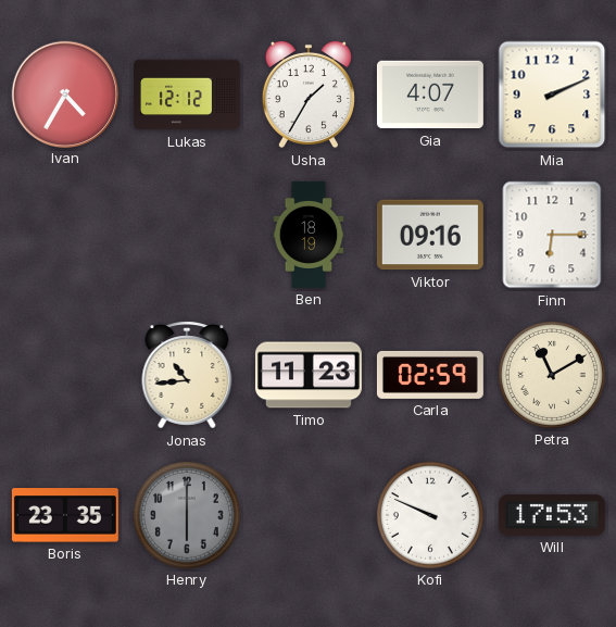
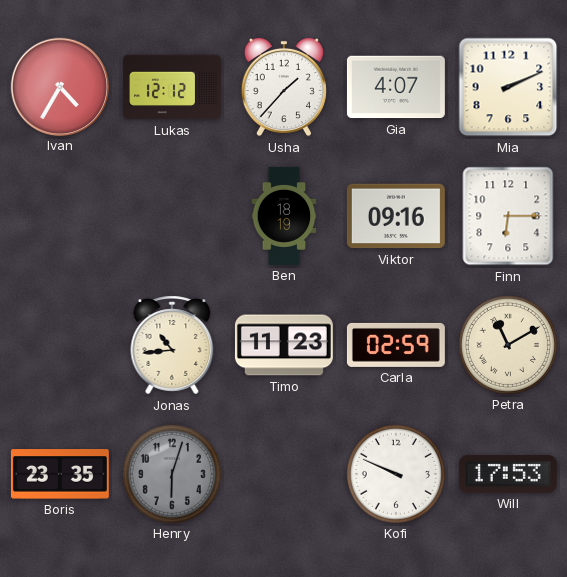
Usha: 1:35 -> 1:37 (284, 87)
Henry: 6:00 -> 6:03 (172, 474)
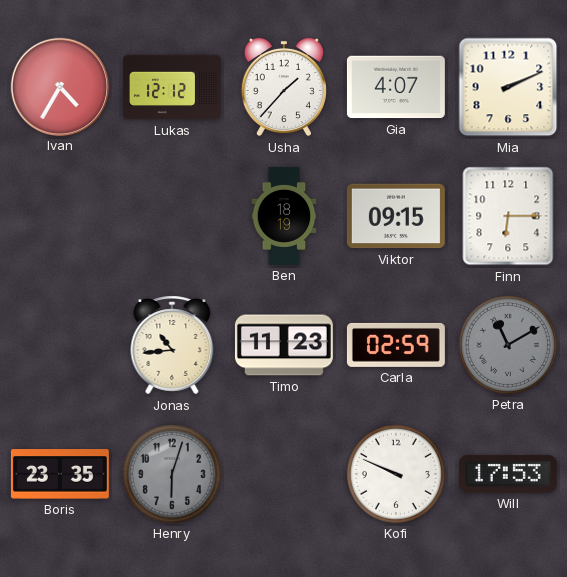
Viktor: 09:16 -> 09:15 (396, 216)
Petra dial: cream -> grey (508, 345)
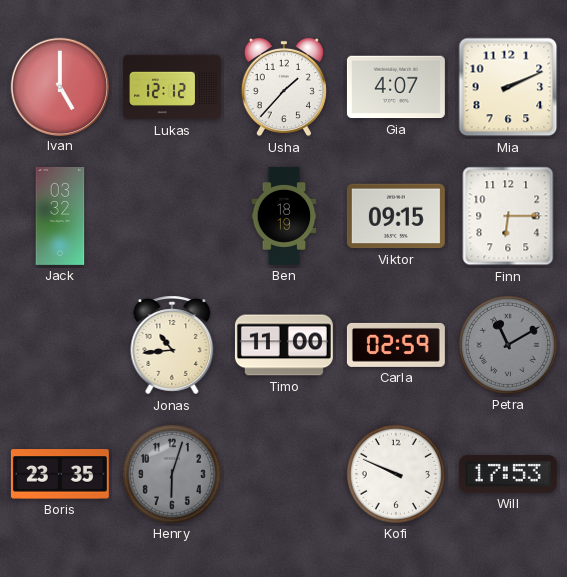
Ivan: 4:35 -> 5:00 (59, 86)
Jack: none -> 03:32 (60, 216)
Timo: 11:23 -> 11:00 (284, 345)
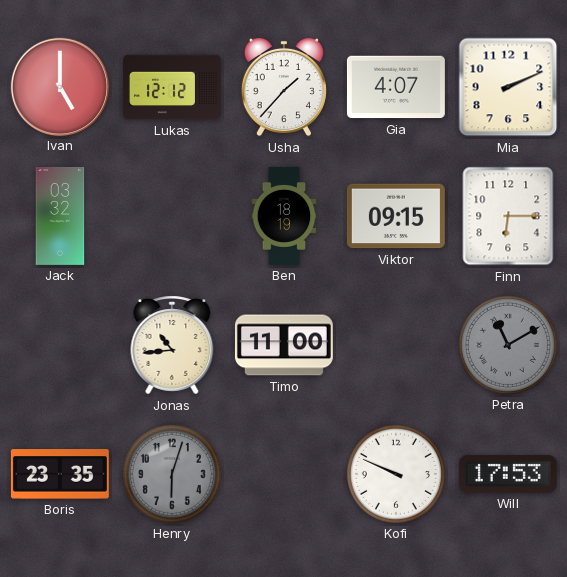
Carla: 02:59 -> none (396, 345)
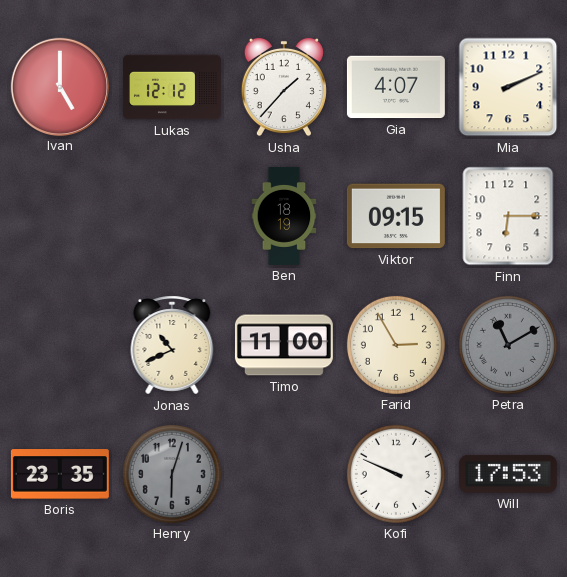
Jack: 03:32 -> none (60, 216)
Jonas: 10:44 -> 10:41 (172, 345)
Farid: none -> 2:55 (396, 345)
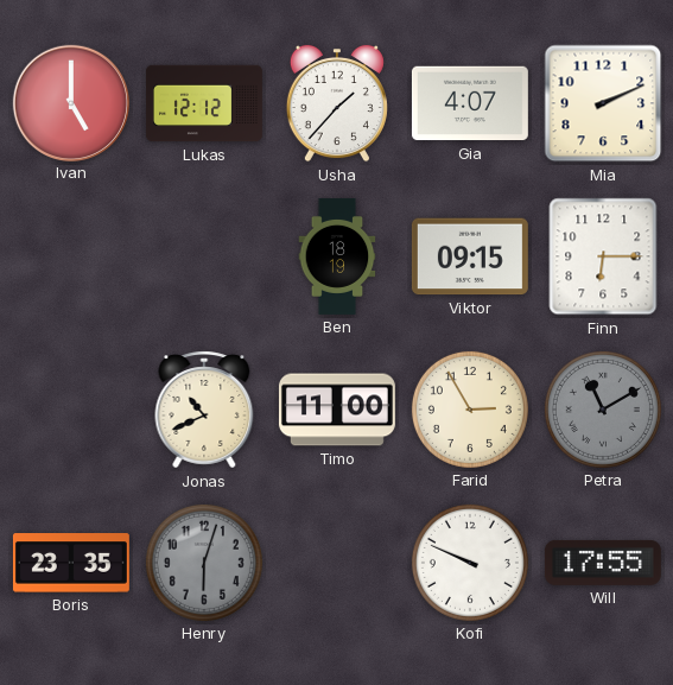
Will: 17:53 -> 17:55 (603, 563)
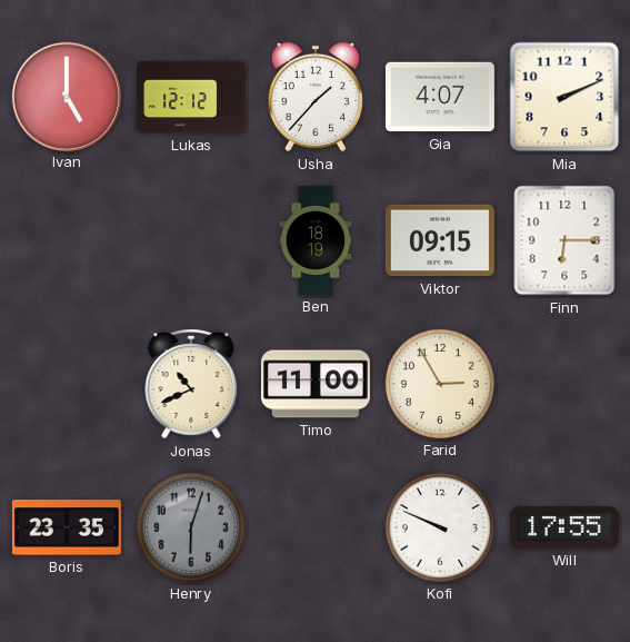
Petra: 11:10 -> none (603, 410)
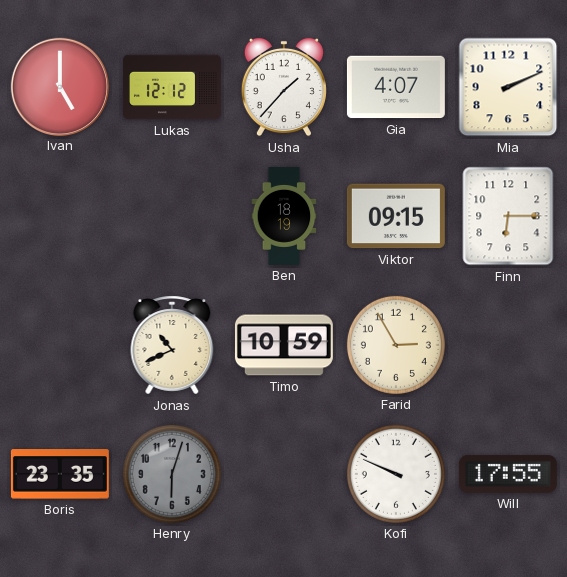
Timo: 11:00 -> 10:59 (284, 345)
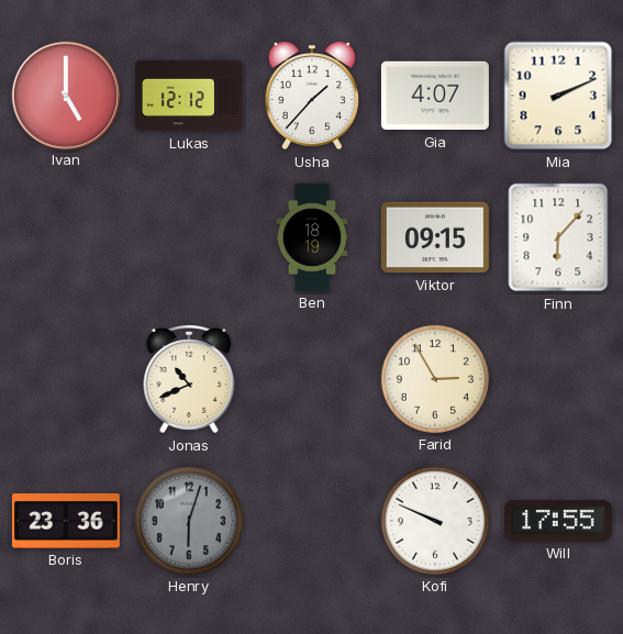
Finn: 6:15 -> 6:07 (558, 237)
Timo: 10:59 -> none (284, 345)
Boris: 23:35 -> 23:36 (66, 521)
